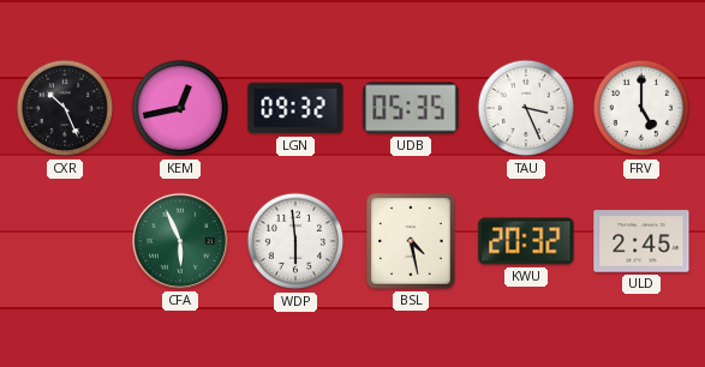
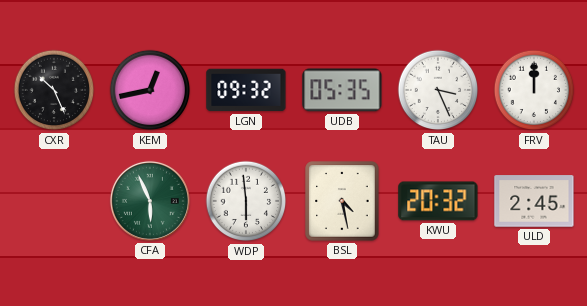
FRV: 5:00 -> 12:00 (534, 90)
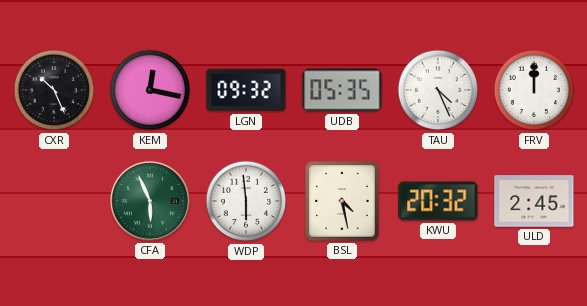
KEM: 12:43 -> 12:17 (150, 90)
TAU: 3:26 -> 4:26 (438, 90)
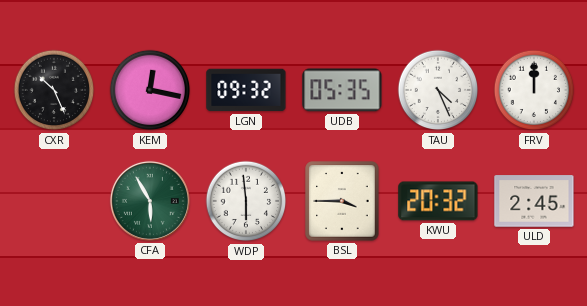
CFA: 5:56 -> 5:55 (150, 201)
BSL: 4:28 -> 3:45 (342, 201)
